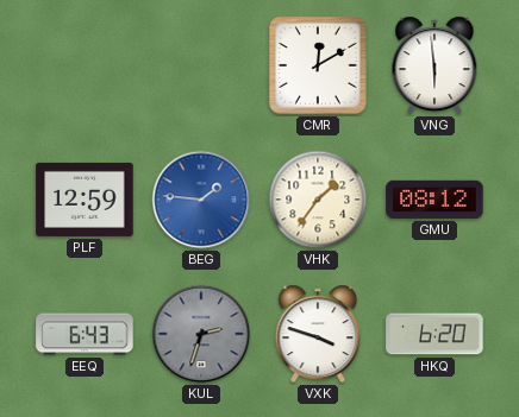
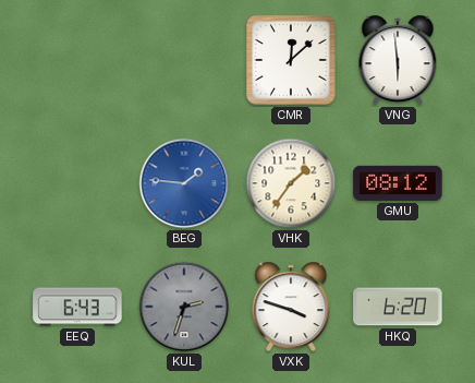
CMR: 12:10 -> 12:08 (291, 60)
PLF: 12:59 -> none (85, 200)
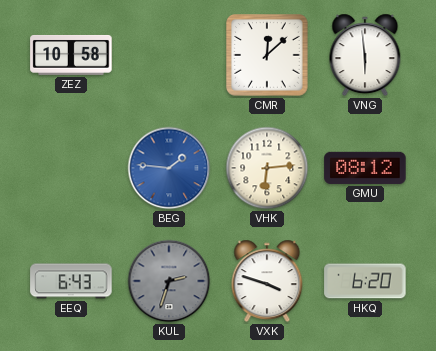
ZEZ: none -> 10:58 (71, 55)
VHK: 1:36 -> 6:14 (267, 168)
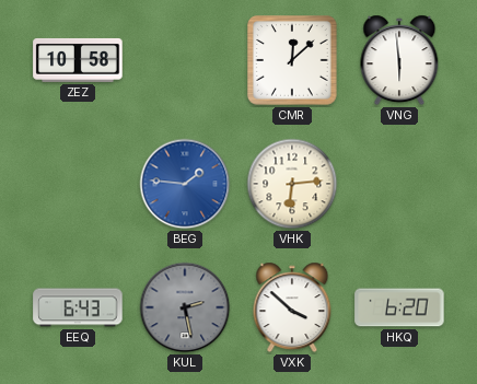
GMU: 08:12 -> none (365, 168)
KUL: 2:33 -> 2:28 (185, 307)
VXK: 3:48 -> 3:52 (292, 307)
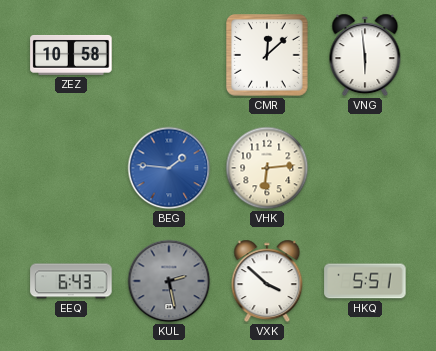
HKQ: 6:20 -> 5:51 (365, 281)
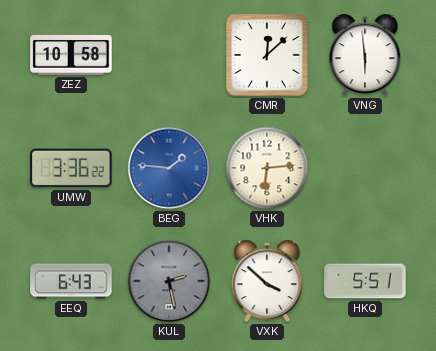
UMW: none -> 3:36 (71, 168)
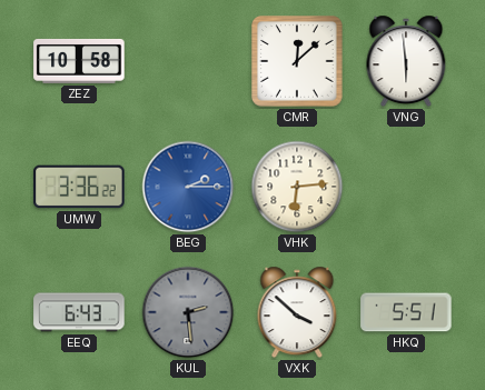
BEG: 1:46 -> 2:15 (188, 187)
KUL: 2:28 -> 2:29 (188, 312)
